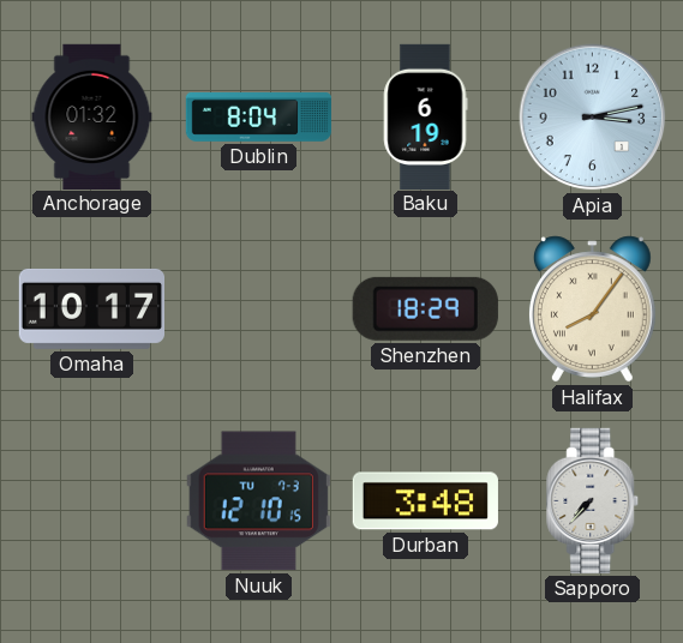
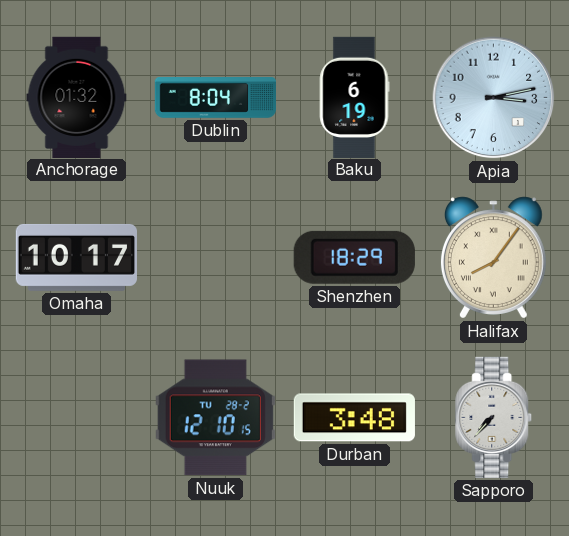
Nuuk date: TU 7-3 -> TU 28-2 (215, 418)
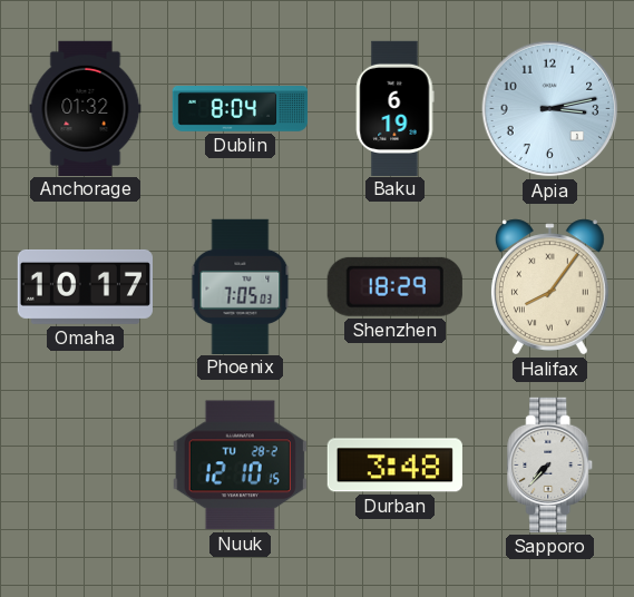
Phoenix: none -> 7:05 (241, 286)
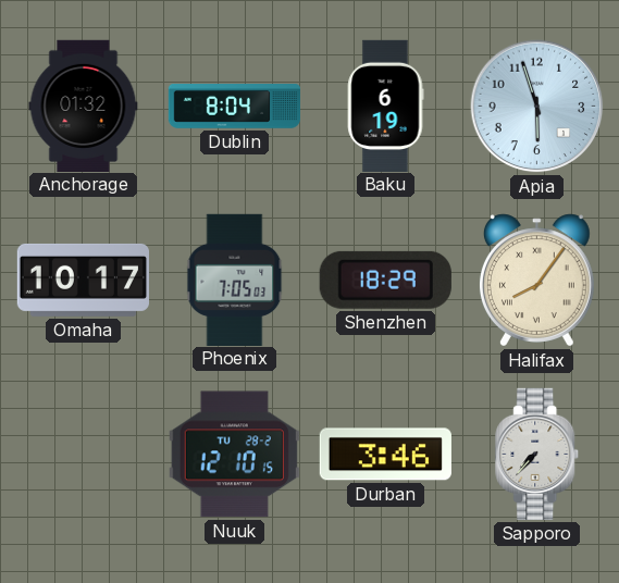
Apia: 3:13 -> 5:57 (537, 107)
Durban: 3:48 -> 3:46 (385, 455)
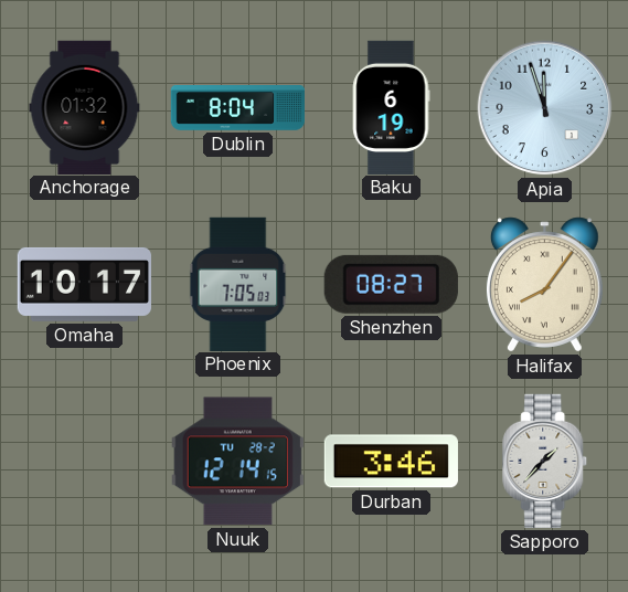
Apia: 5:57 -> 11:57 (545, 108)
Shenzhen: 18:29 -> 08:27 (391, 284)
Nuuk: 12:10 -> 12:14 (237, 462)
Sapporo: 7:37 -> 1:37 (545, 461)
